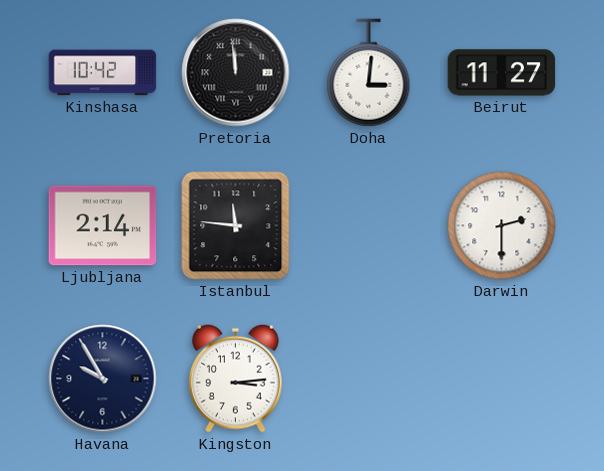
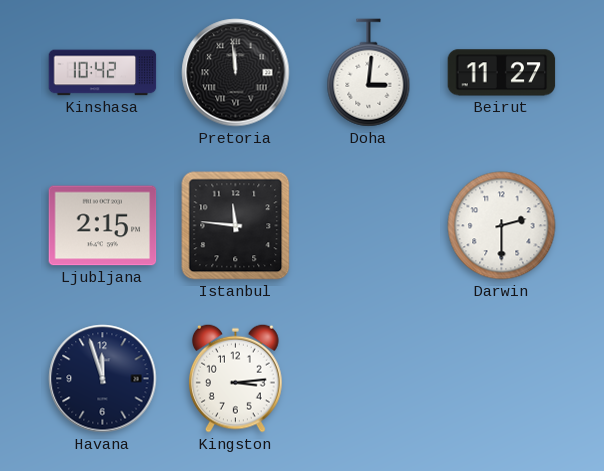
Ljubljana: 2:14 -> 2:15 (103, 226)
Havana: 9:55 -> 11:57 (103, 379)
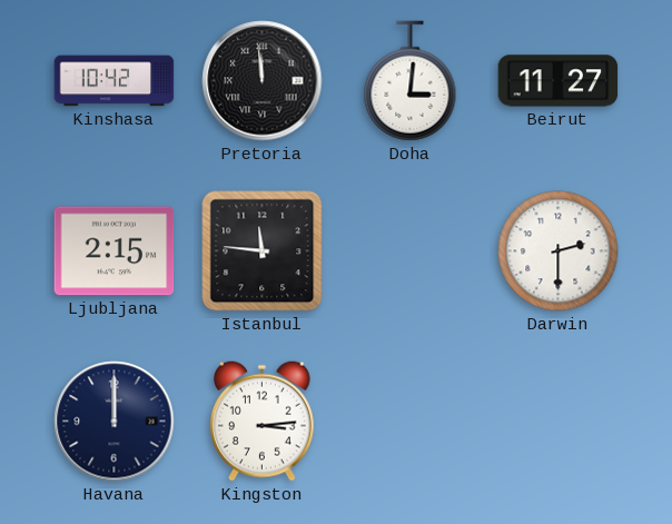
Havana: 11:57 -> 12:00 (115, 422)
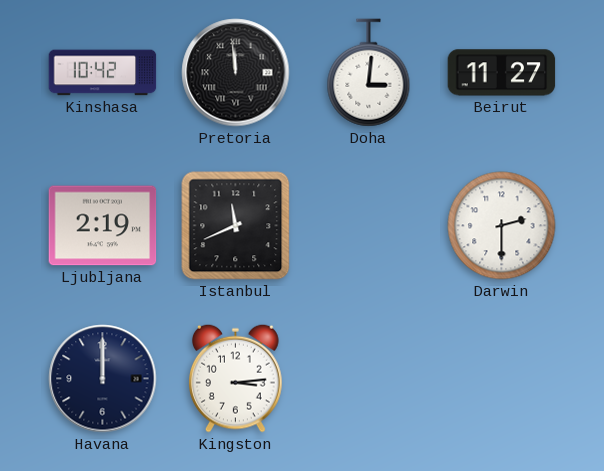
Ljubljana: 2:15 -> 2:19 (103, 226)
Istanbul: 11:46 -> 11:41 (236, 226)
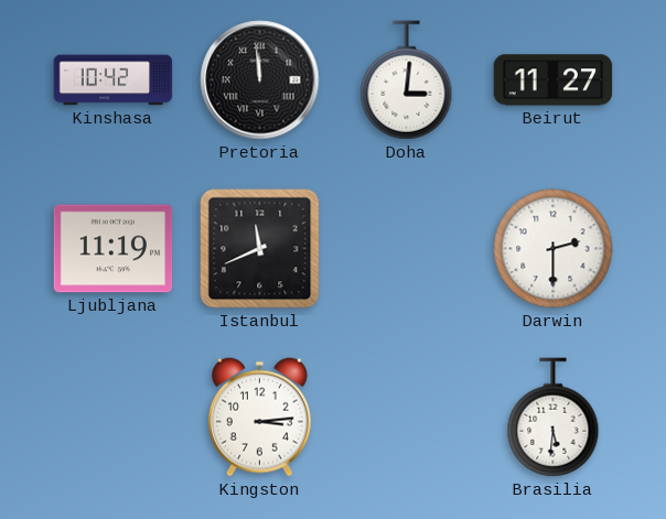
Ljubljana: 2:19 -> 11:19 (114, 249)
Havana: 12:00 -> none (103, 379)
Brasilia: none -> 5:31 (554, 418)
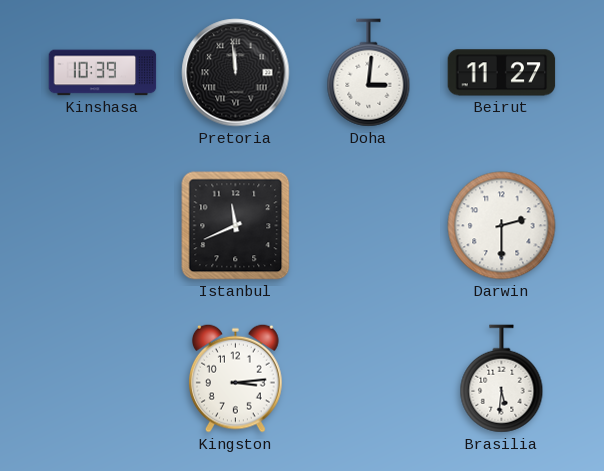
Kinshasa: 10:42 -> 10:39 (103, 73)
Ljubljana: 11:19 -> none (114, 249)
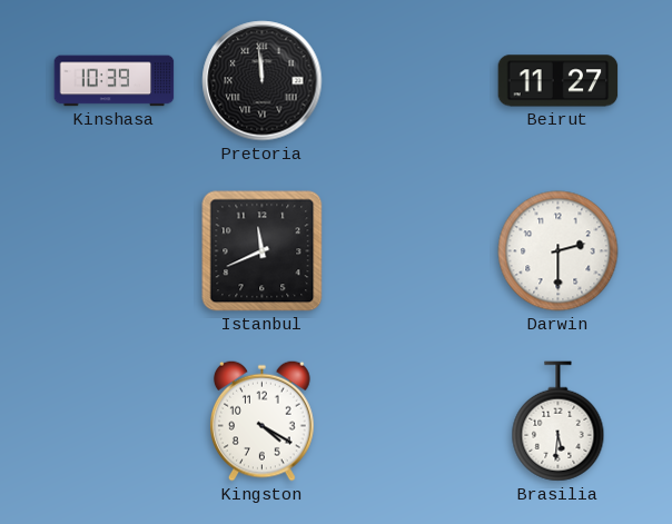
Doha: 3:01 -> none (369, 73)
Kingston: 3:14 -> 4:20 (263, 421)
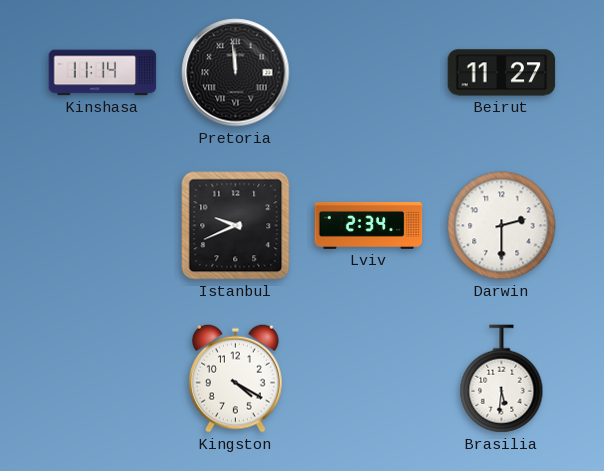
Kinshasa: 10:39 -> 11:14 (103, 73)
Istanbul: 11:41 -> 9:41 (236, 226)
Lviv: none -> 2:34 (369, 225)
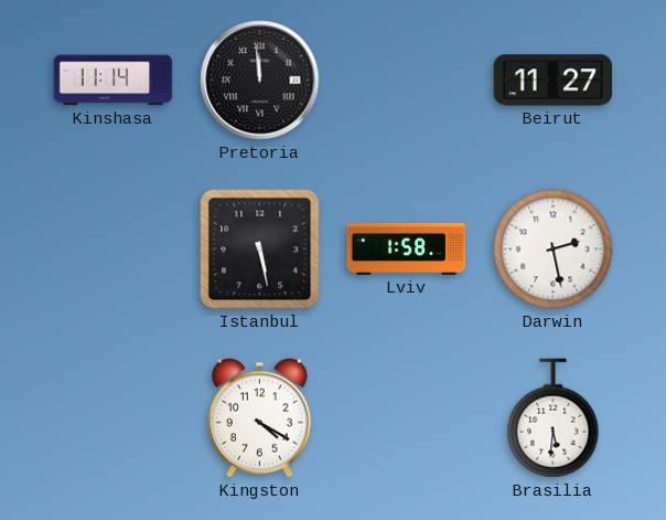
Istanbul: 9:41 -> 5:28 (260, 250)
Lviv: 2:34 -> 1:58 (407, 248)
Darwin: 2:30 -> 2:28 (554, 250)
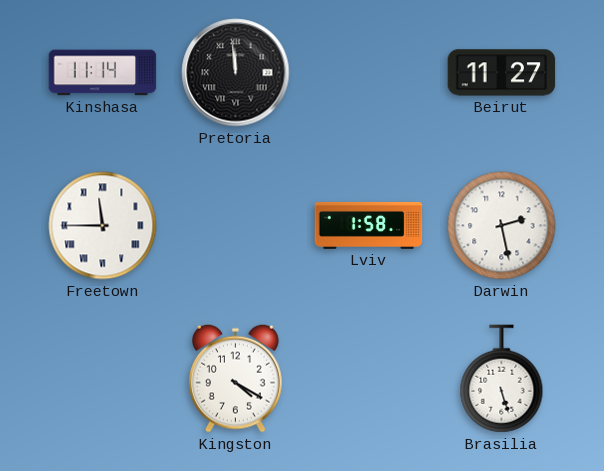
Freetown: none -> 11:45 (103, 226)
Istanbul: 5:28 -> none (260, 250)
Brasilia: 5:31 -> 5:27 (502, 379)
